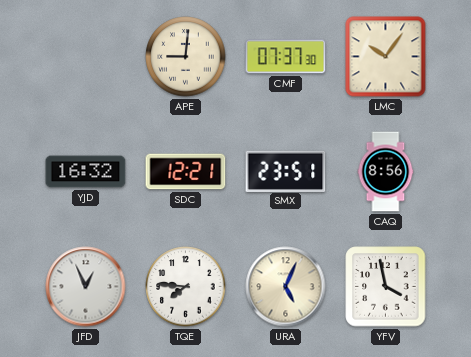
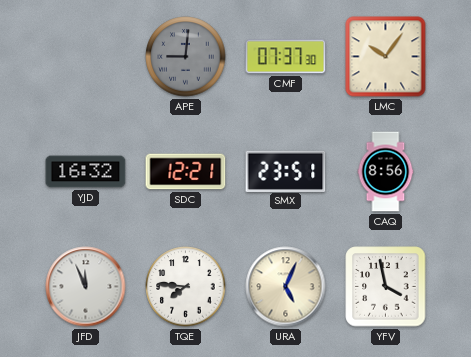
APE dial: cream -> grey (186, 57)
JFD: 12:56 -> 11:56 (86, 287)
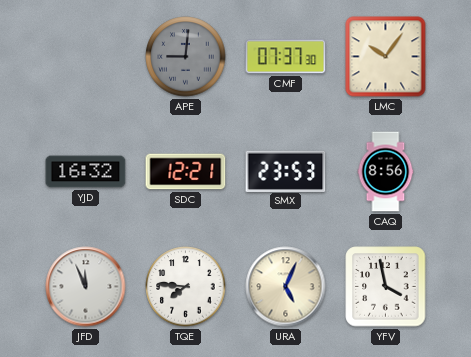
SMX: 23:51 -> 23:53 (286, 171)
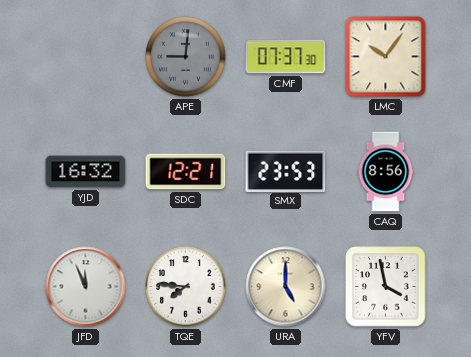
URA: 5:04 -> 5:00 (286, 287)
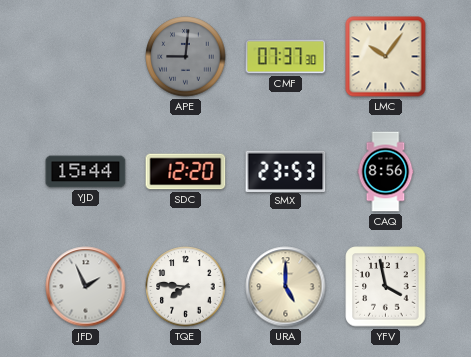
YJD: 16:32 -> 15:44 (86, 172)
SDC: 12:21 -> 12:20 (186, 172)
JFD: 11:56 -> 1:56 (86, 287)
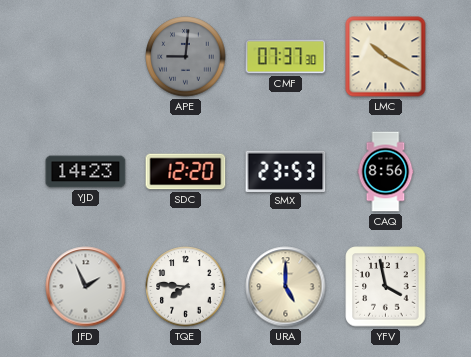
LMC: 10:06 -> 10:20 (386, 57)
YJD: 15:44 -> 14:23 (86, 172)
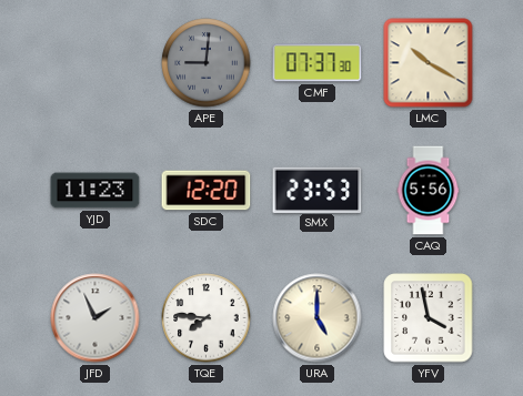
YJD: 14:23 -> 11:23 (95, 191)
CAQ: 8:56 -> 5:56 (429, 191)
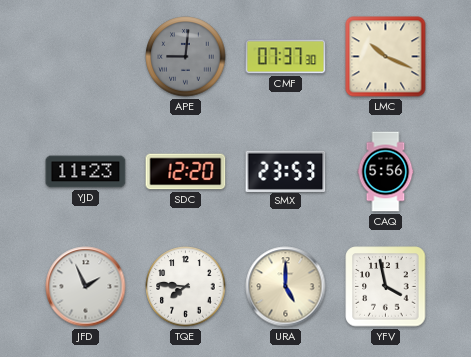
LMC: 10:20 -> 10:19 (386, 57)
